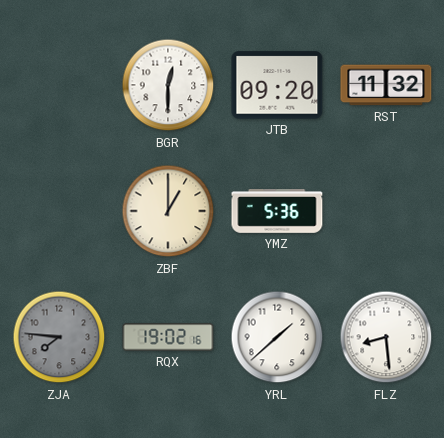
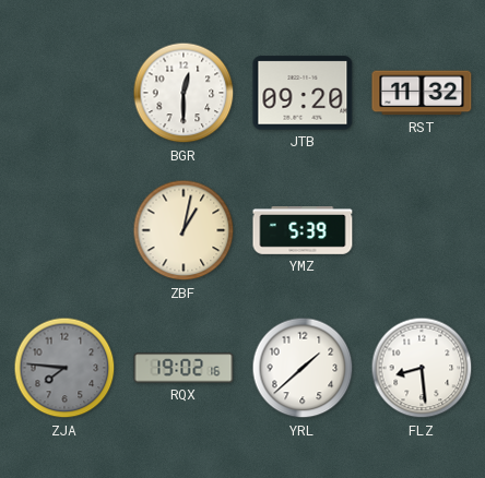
ZBF: 1:00 -> 1:02 (184, 230)
YMZ: 5:36 -> 5:39 (303, 231)
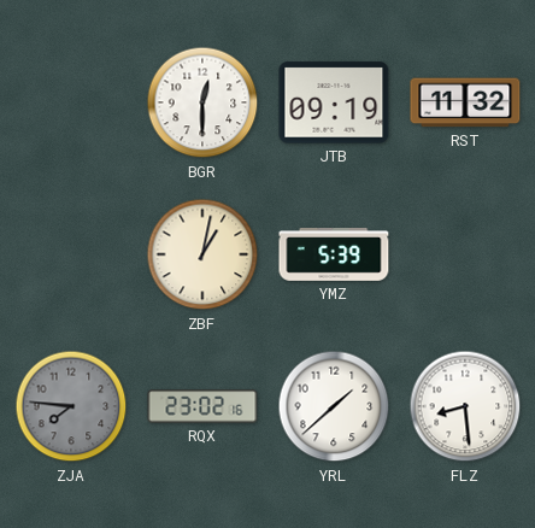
JTB: 09:20 -> 09:19 (334, 102)
RQX: 19:02 -> 23:02 (202, 406)
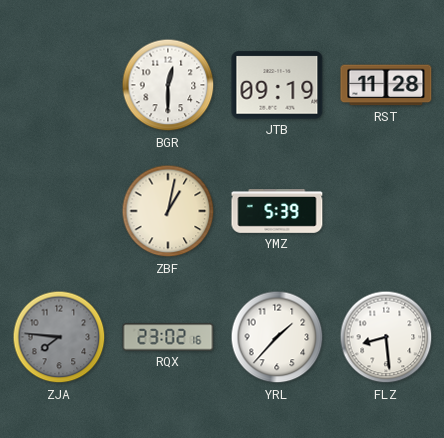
RST: 11:32 -> 11:28 (386, 85)
YRL: 1:38 -> 1:37 (277, 337)
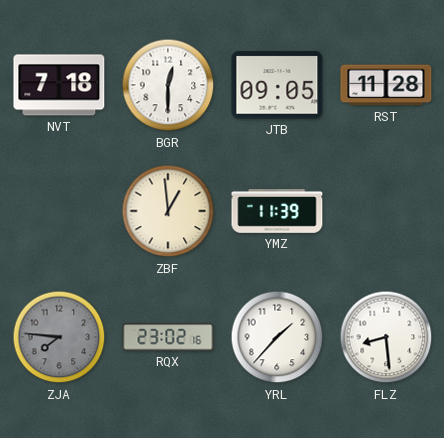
NVT: none -> 7:18 (59, 85)
JTB: 09:19 -> 09:05 (277, 85)
ZBF: 1:02 -> 12:59 (168, 211)
YMZ: 5:39 -> 11:39 (277, 212)
